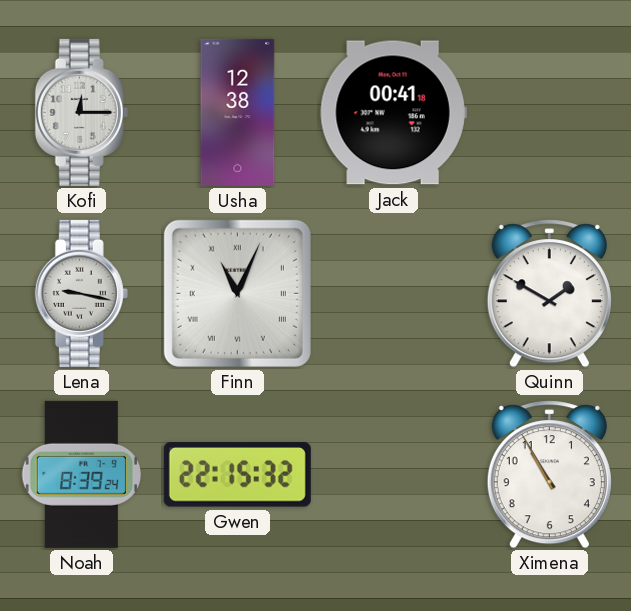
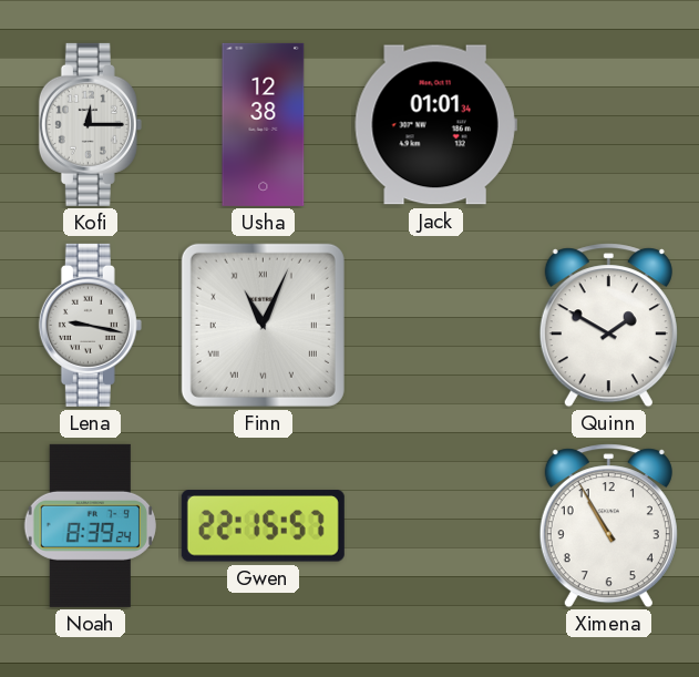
Jack: 00:41 -> 01:01 (435, 125)
Gwen: 22:15:32 -> 22:15:57 (263, 526)
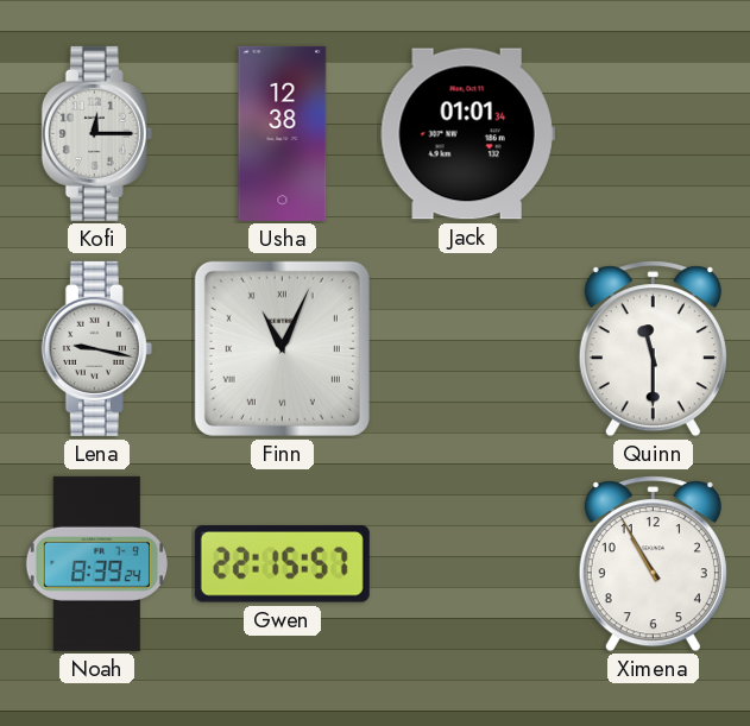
Quinn: 1:50 -> 11:30 (653, 349)
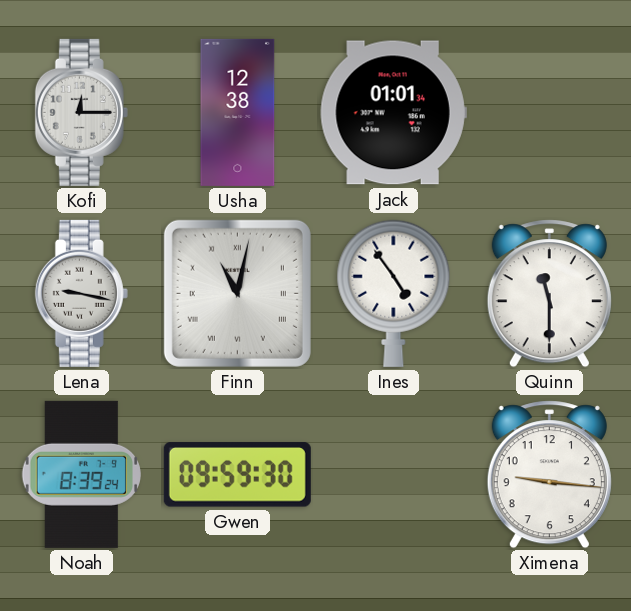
Finn: 11:04 -> 11:02 (237, 293)
Ines: none -> 4:54 (394, 293)
Gwen: 22:15 -> 09:59 (237, 475)
Ximena: 10:55 -> 9:16 (549, 475)
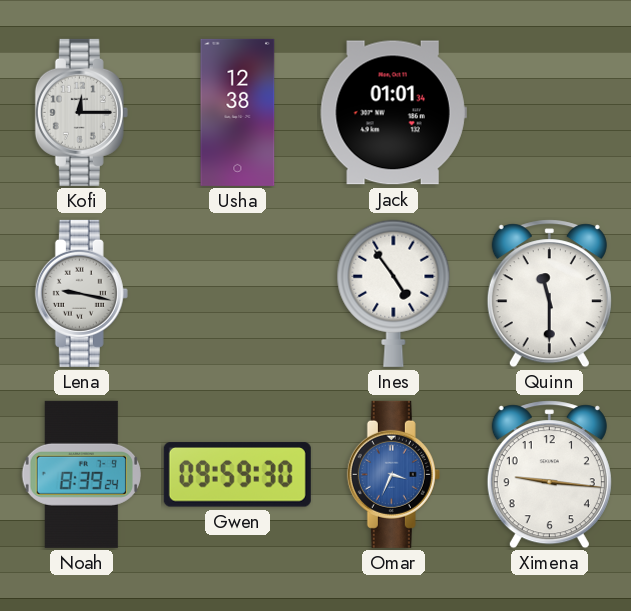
Finn: 11:02 -> none (237, 293)
Omar: none -> 3:34 (393, 474)
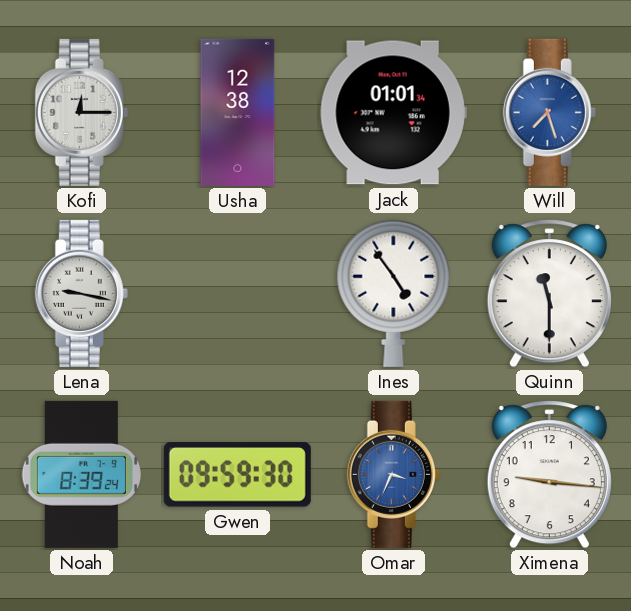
Will: none -> 7:27 (549, 112)
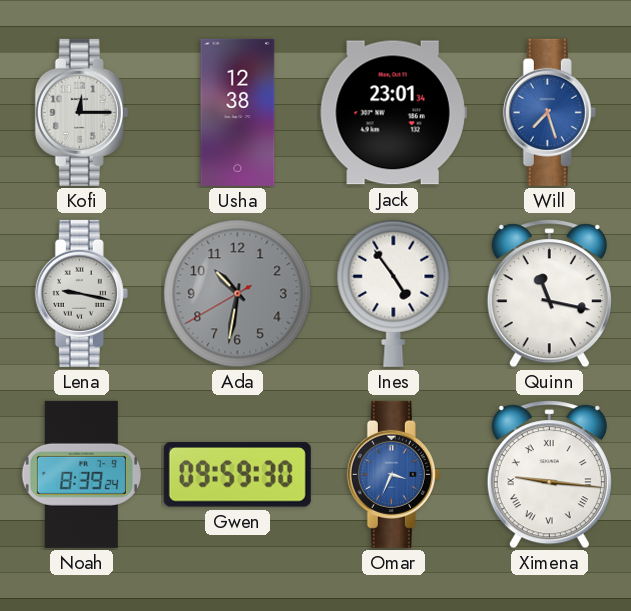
Jack: 01:01 -> 23:01 (393, 113)
Ada: none -> 10:31 (238, 294)
Quinn: 11:30 -> 11:17 (549, 294)
Ximena numerals: Arabic -> Roman (549, 475)
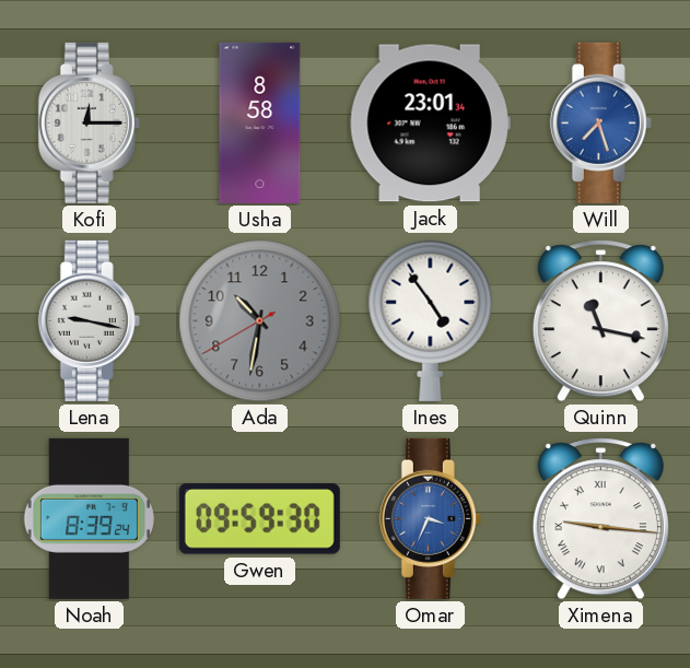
Usha: 12:38 -> 8:58 (260, 122)
